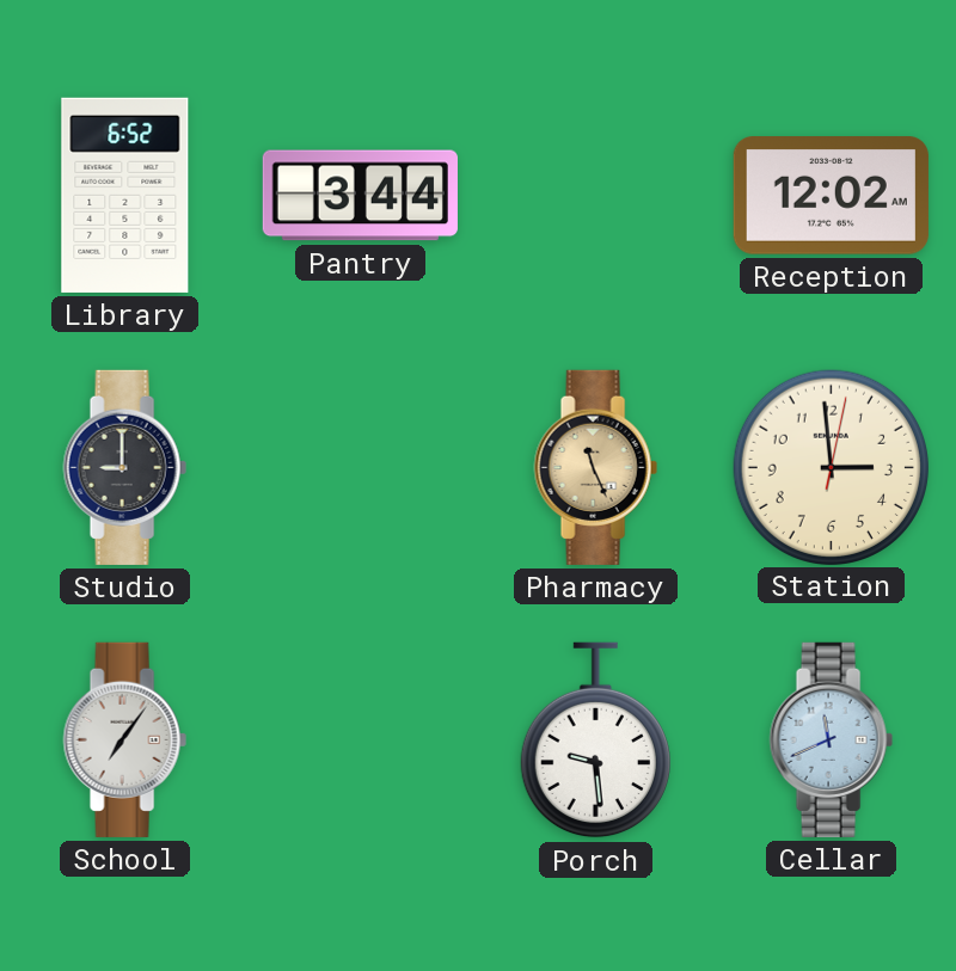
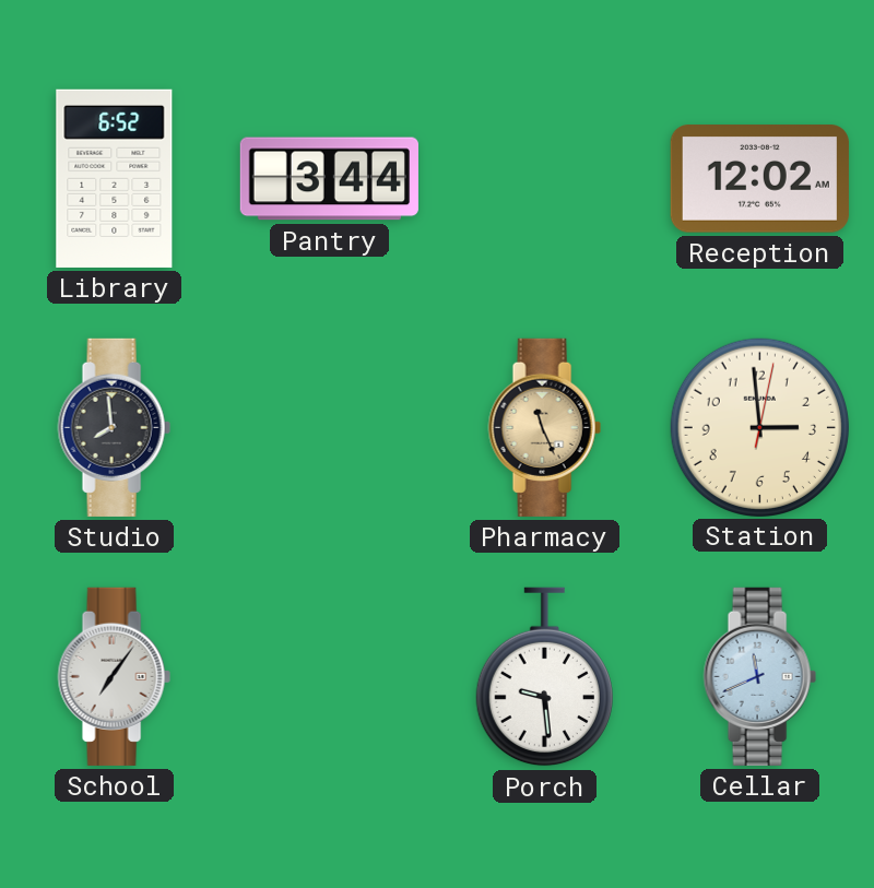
Studio: 9:00 -> 7:59 (114, 427)
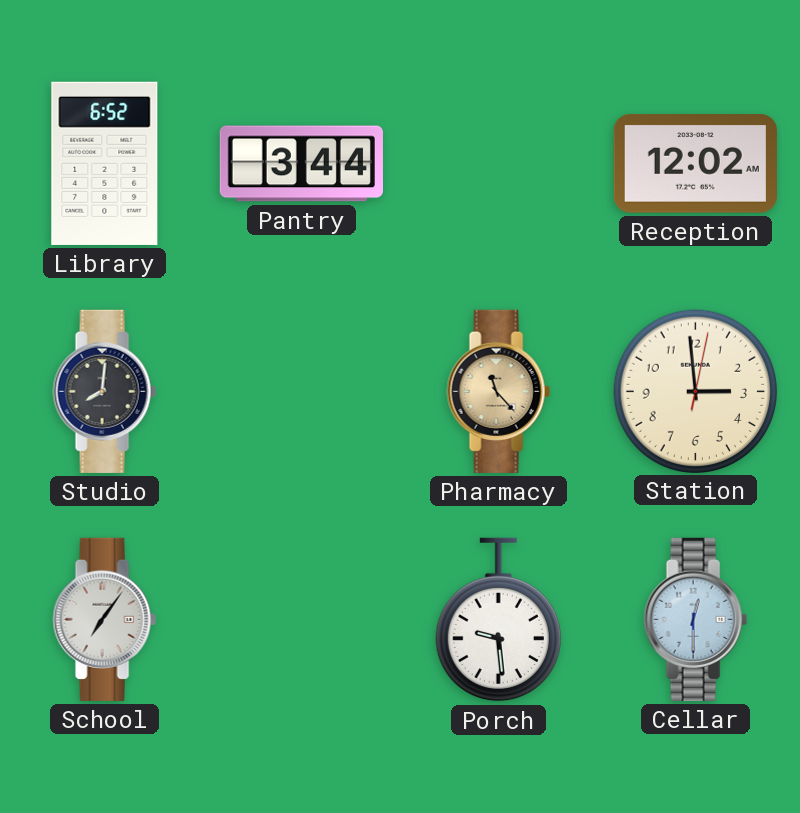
Studio: 7:59 -> 8:01 (104, 391)
Pharmacy: 11:26 -> 11:23 (498, 391)
Cellar: 11:41 -> 12:30 (695, 619)
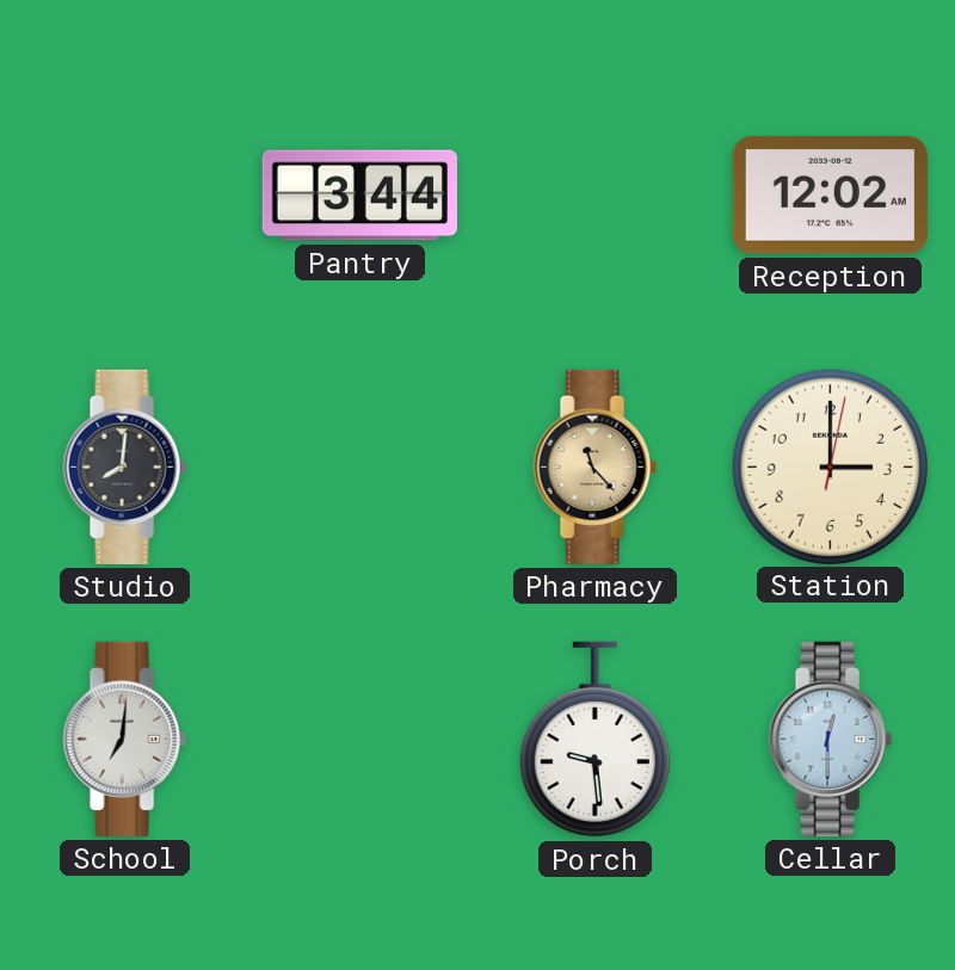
Library: 6:52 -> none (105, 163)
Station: 2:59 -> 3:00 (830, 467)
School: 7:06 -> 7:01 (124, 739)
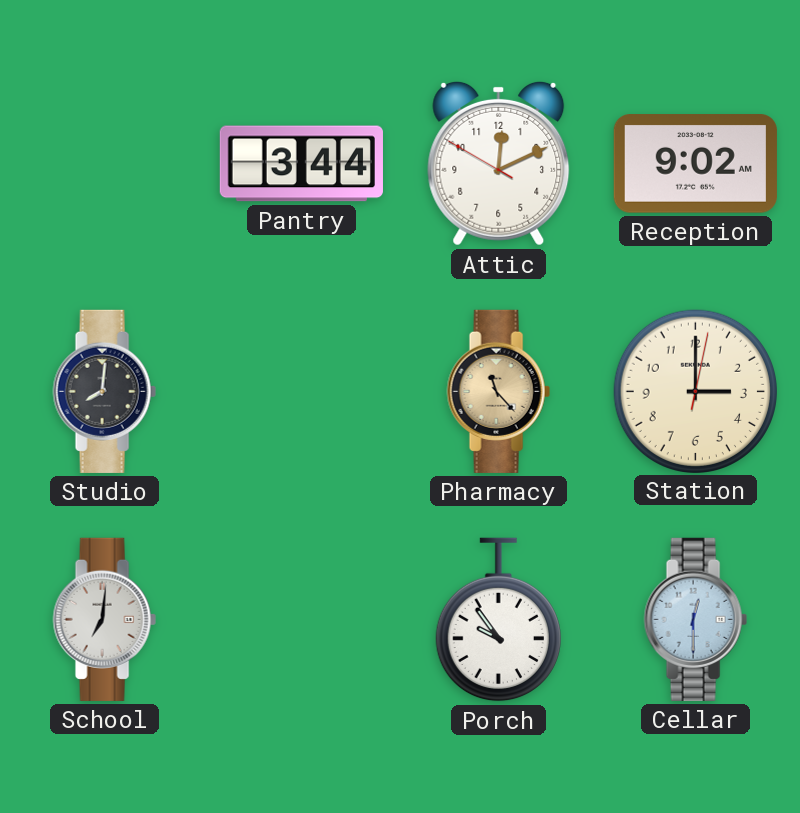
Attic: none -> 12:10 (499, 163)
Reception: 12:02 -> 9:02 (695, 164)
Porch: 9:29 -> 9:54 (498, 620)
